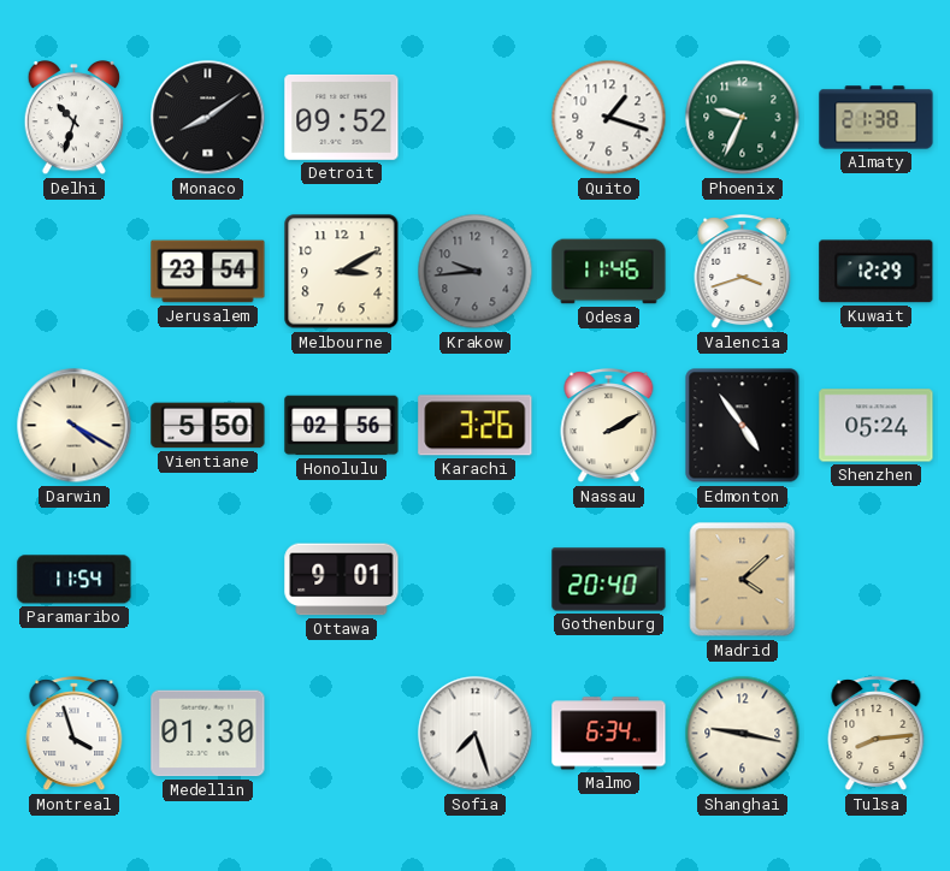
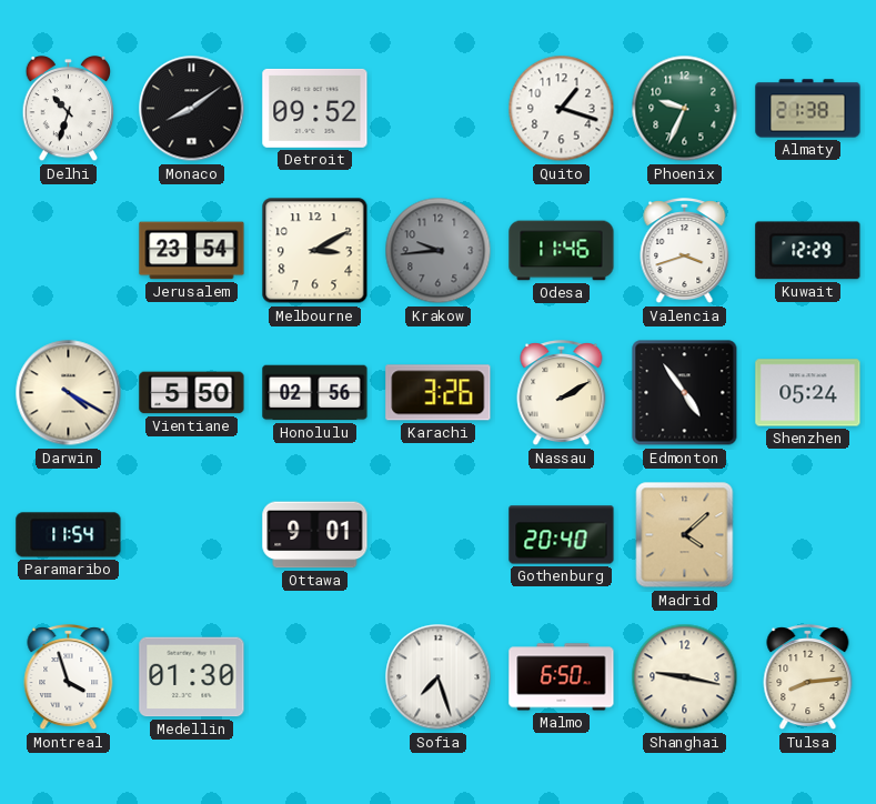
Malmo: 6:34 -> 6:50 (562, 677)
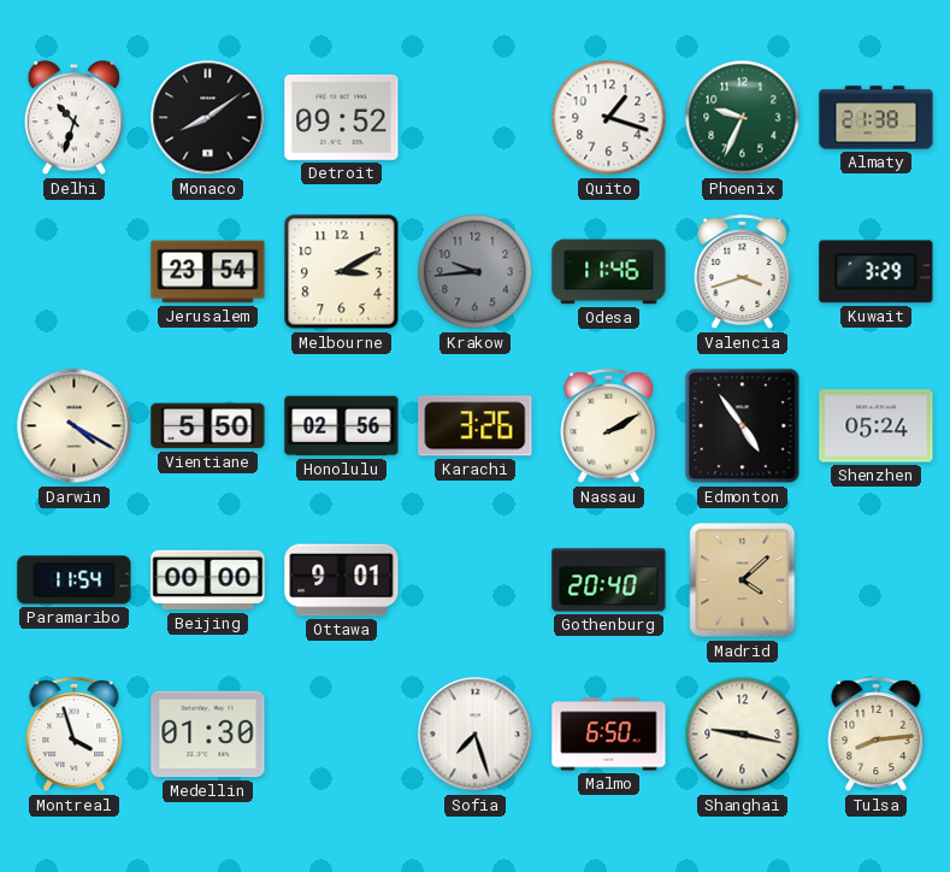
Kuwait: 12:29 -> 3:29 (877, 272)
Beijing: none -> 00:00 (208, 581)
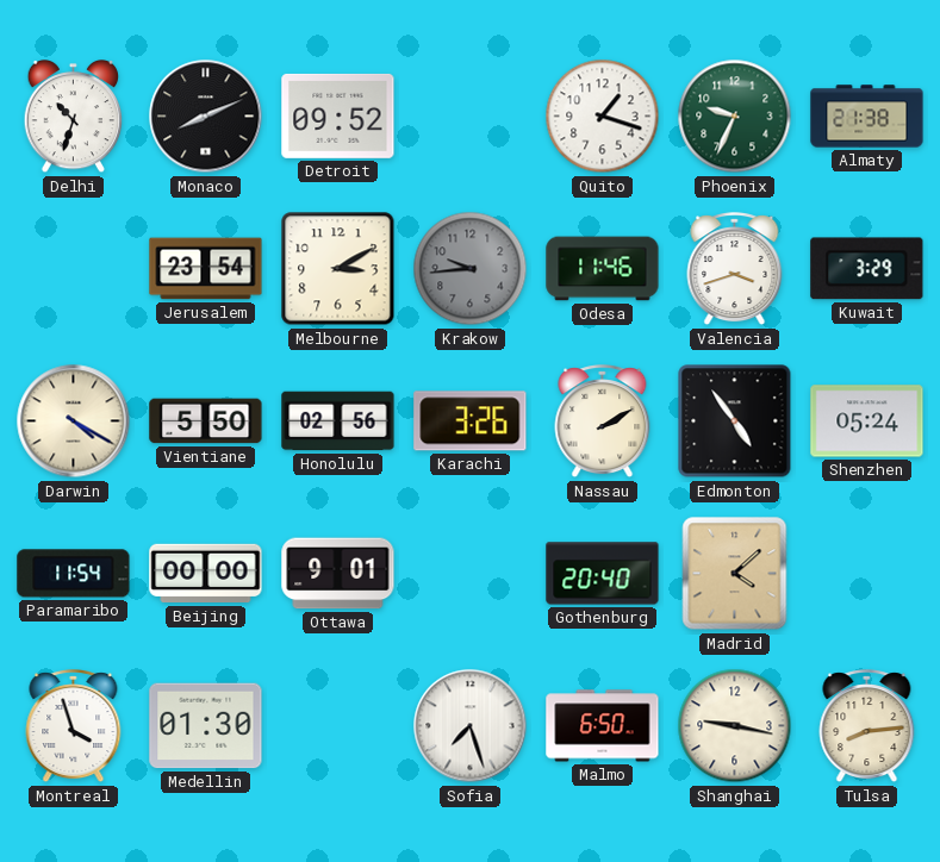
Monaco: 8:09 -> 8:11 (206, 117)
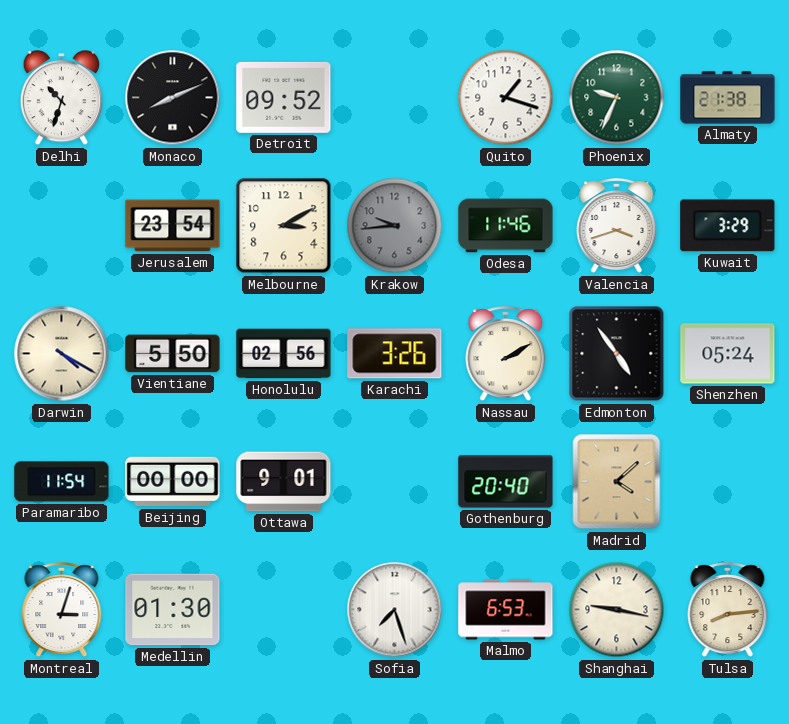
Montreal: 3:57 -> 3:03 (62, 611)
Malmo: 6:50 -> 6:53 (506, 610)
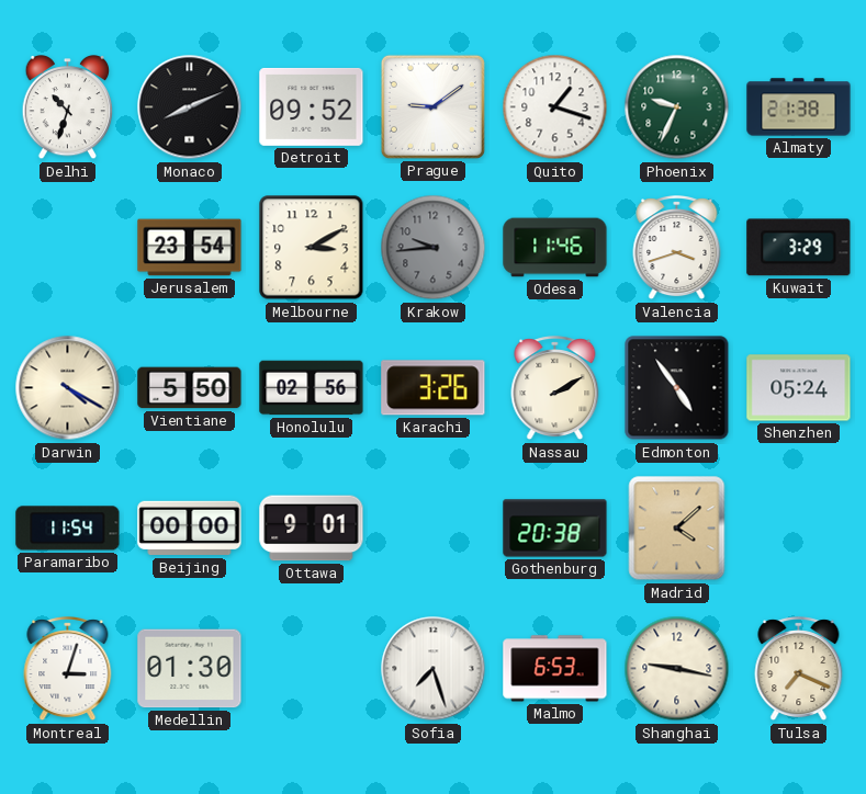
Prague: none -> 9:09 (432, 106)
Gothenburg: 20:40 -> 20:38 (555, 529)
Tulsa: 8:14 -> 7:19 (799, 670)
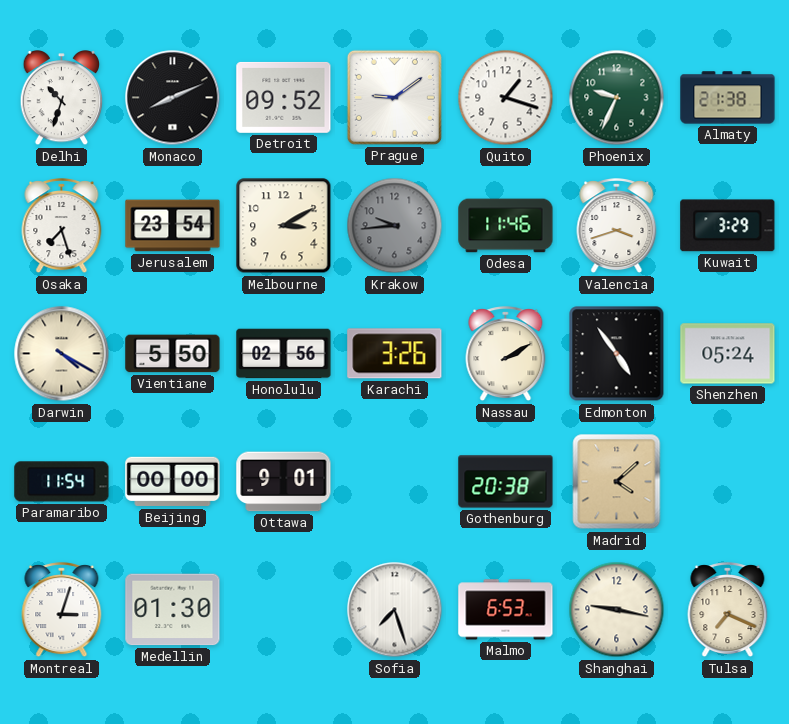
Osaka: none -> 7:27 (62, 227)
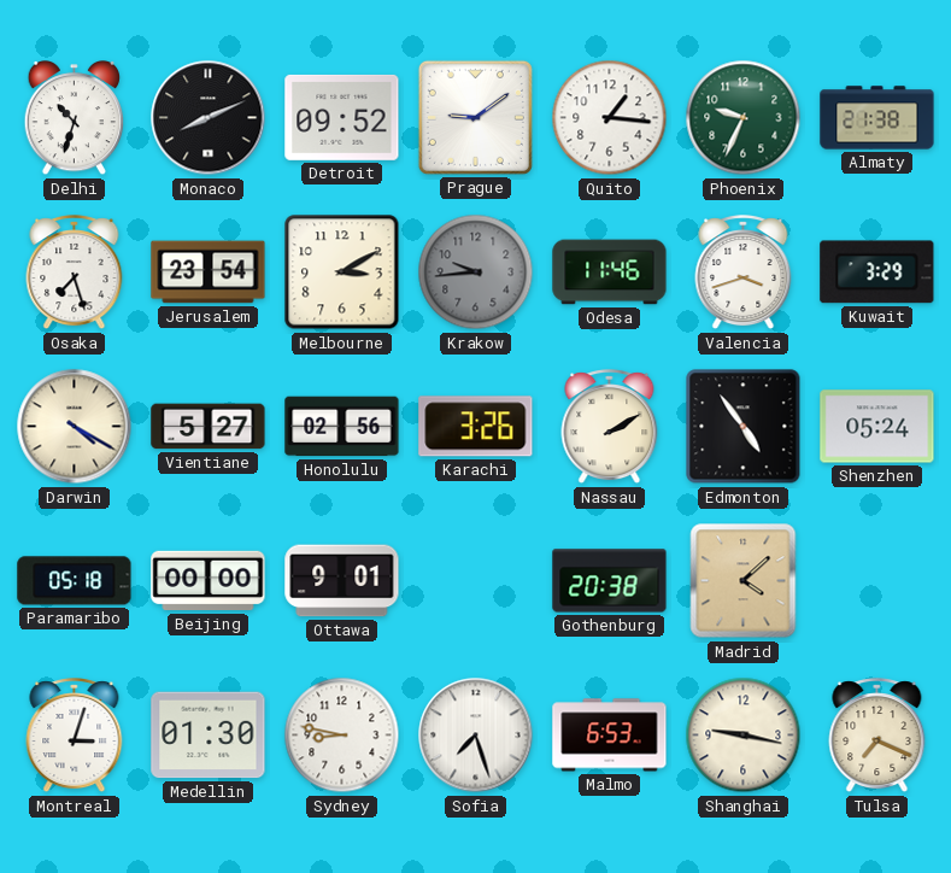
Quito: 1:18 -> 1:16 (610, 118)
Vientiane: 5:50 -> 5:27 (209, 427)
Paramaribo: 11:54 -> 05:18 (75, 581)
Sydney: none -> 8:47 (342, 736)
